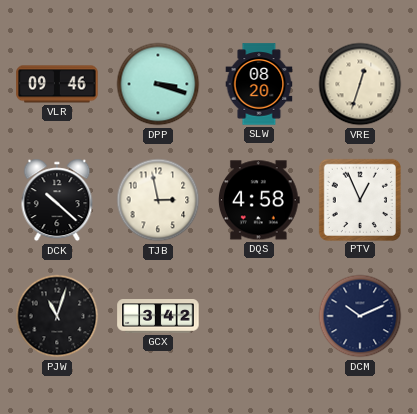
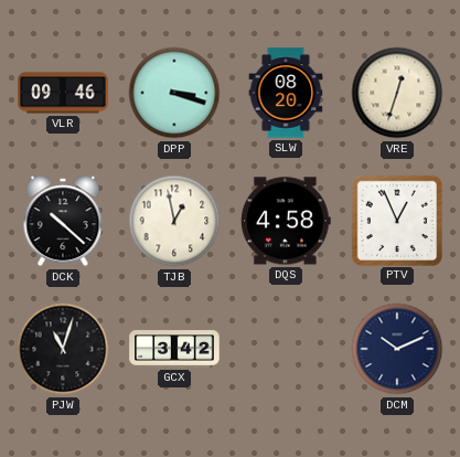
TJB: 2:58 -> 12:58 (174, 221)
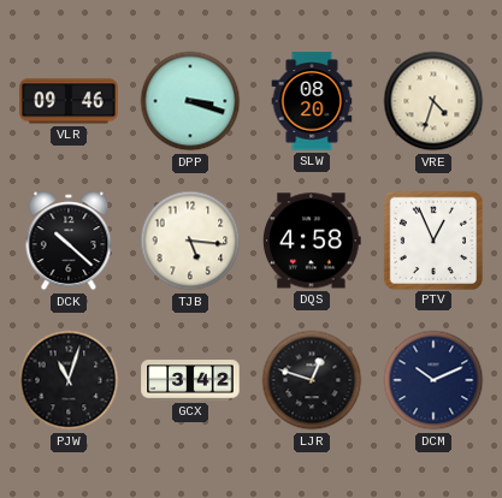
VRE: 12:33 -> 4:33 (433, 101)
TJB: 12:58 -> 5:16 (190, 241)
LJR: none -> 12:48 (312, 380)
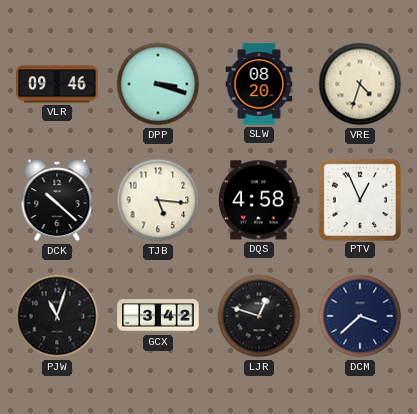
DCM: 10:11 -> 3:38 (360, 316)
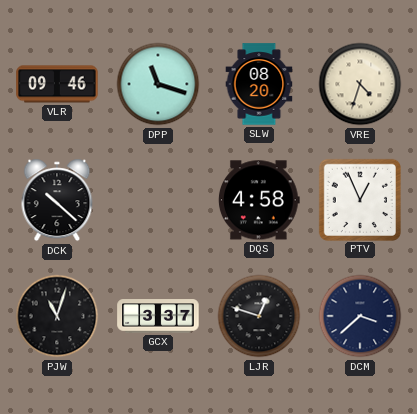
DPP: 3:18 -> 11:18 (158, 84)
TJB: 5:16 -> none (158, 200)
GCX: 3:42 -> 3:37 (158, 316)
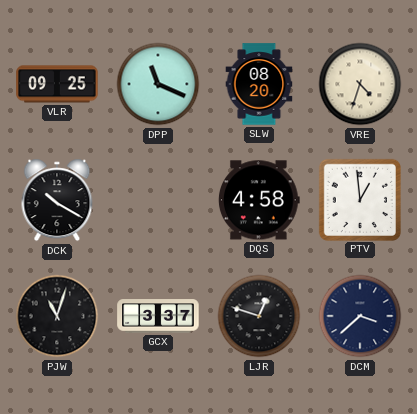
VLR: 09:46 -> 09:25 (57, 84)
DPP: 11:18 -> 11:19 (158, 84)
DCK: 10:22 -> 10:20 (57, 200)
PTV: 12:56 -> 12:59 (359, 199)
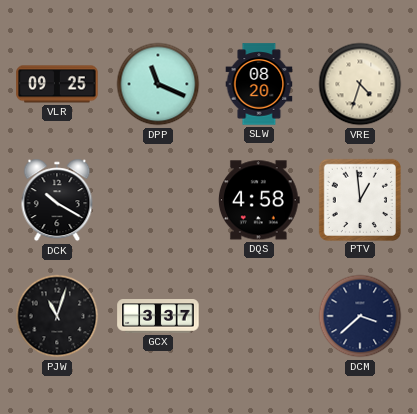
LJR: 12:48 -> none (259, 316)
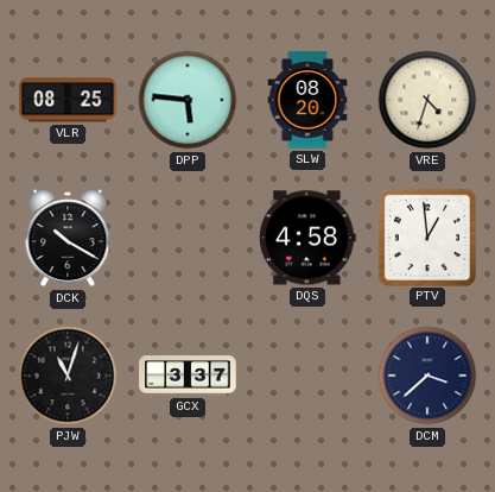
VLR: 09:25 -> 08:25 (68, 100)
DPP: 11:19 -> 5:46 (188, 100)
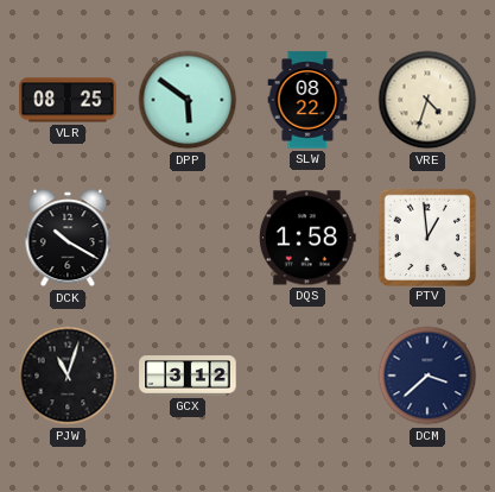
DPP: 5:46 -> 5:51 (188, 100)
SLW: 08:20 -> 08:22 (307, 100)
DQS: 4:58 -> 1:58 (307, 238)
GCX: 3:37 -> 3:12 (188, 376)
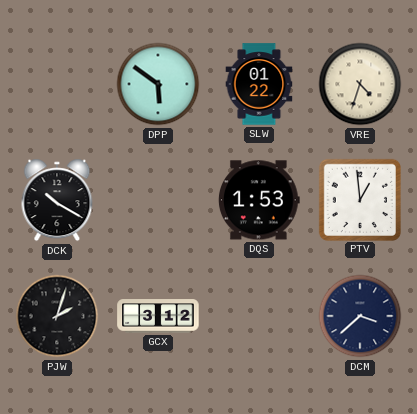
VLR: 08:25 -> none (68, 100)
SLW: 08:22 -> 01:22 (259, 84)
DQS: 1:58 -> 1:53 (259, 200)
PJW: 11:03 -> 2:03 (57, 316)
